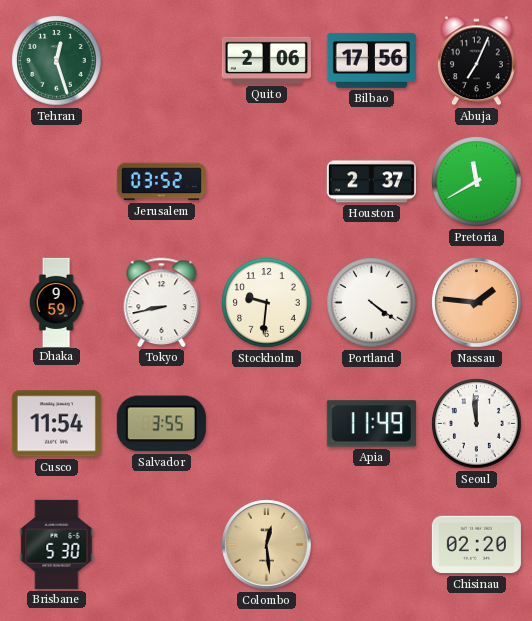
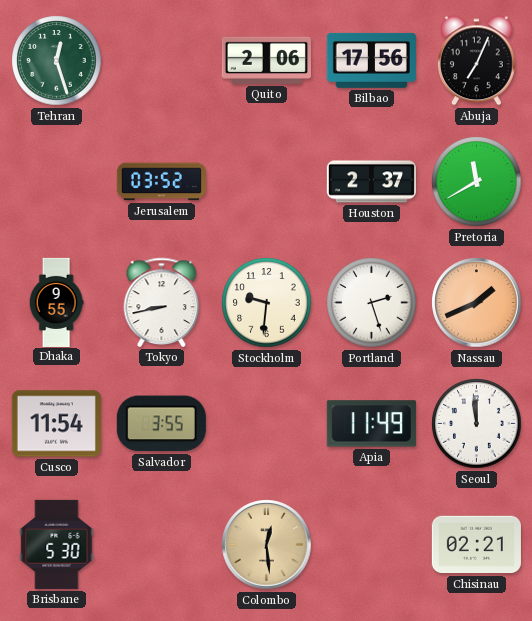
Dhaka: 9:59 -> 9:55 (56, 302)
Portland: 4:21 -> 2:27 (372, 303)
Nassau: 1:46 -> 1:41 (477, 303)
Chisinau: 02:20 -> 02:21 (476, 545)
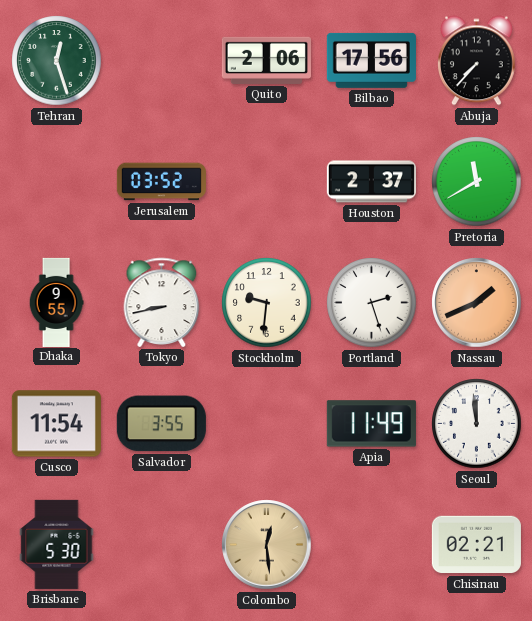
Abuja: 7:04 -> 7:37 (477, 61)
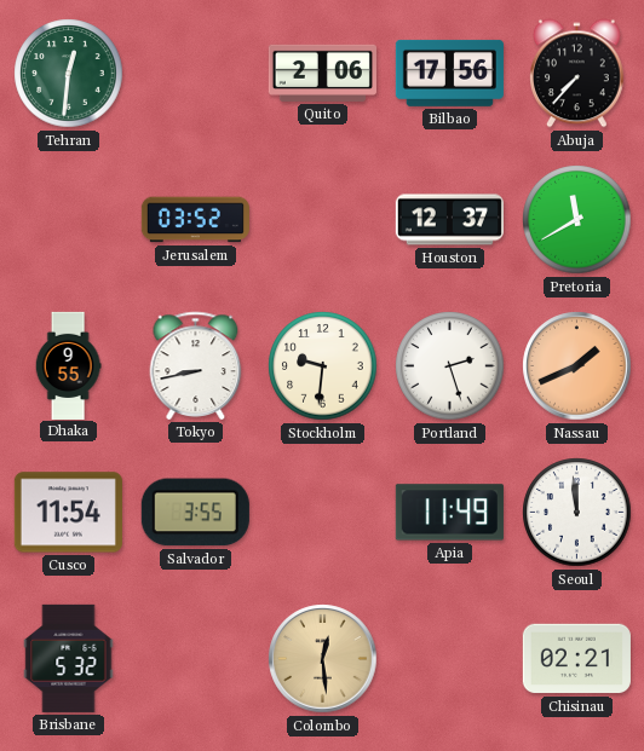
Tehran: 12:27 -> 12:31 (69, 74)
Houston: 2:37 -> 12:37 (449, 220)
Brisbane: 5:30 -> 5:32 (69, 658)
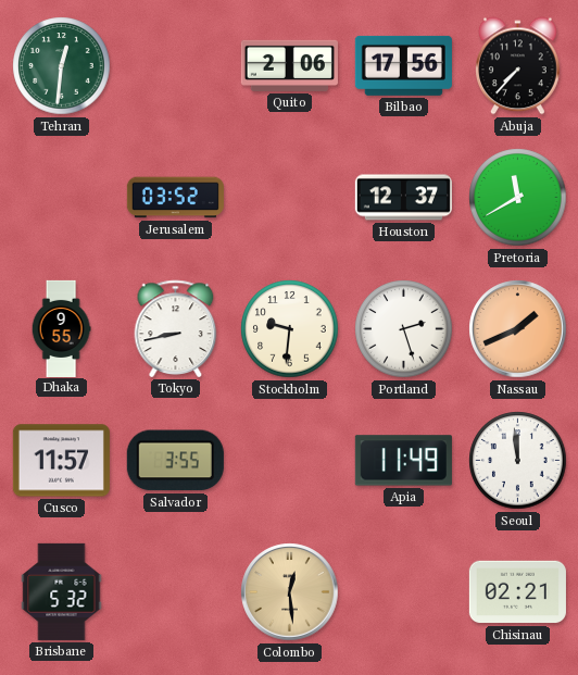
Cusco: 11:54 -> 11:57 (61, 461)
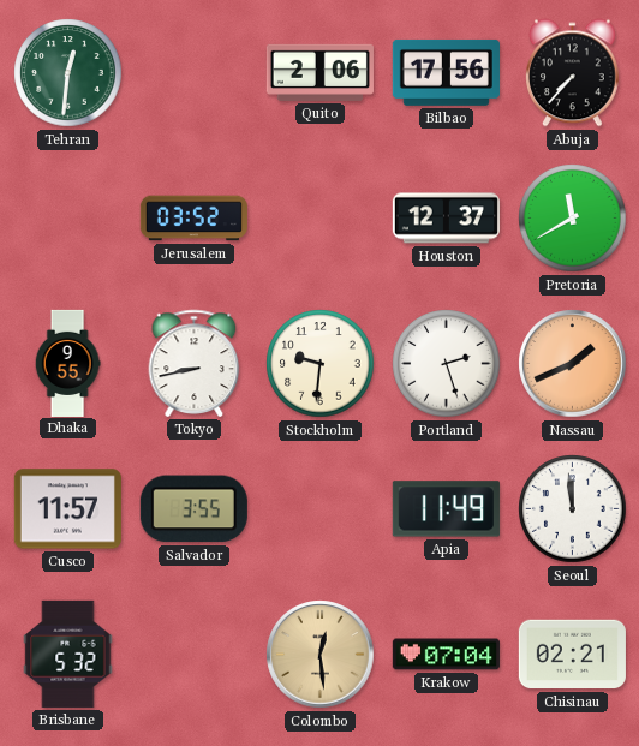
Krakow: none -> 07:04 (446, 655)
